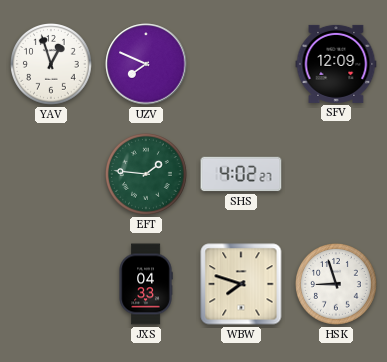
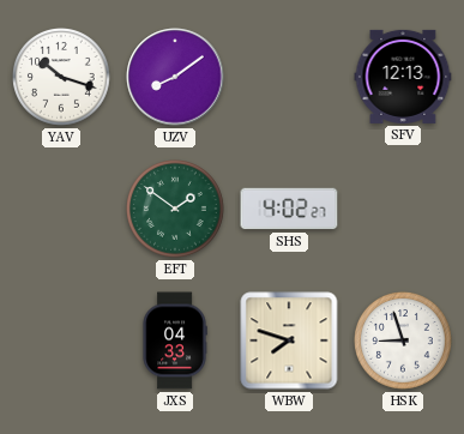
YAV: 12:57 -> 10:18 (62, 78)
UZV: 7:49 -> 8:09 (175, 77)
SFV: 12:09 -> 12:13 (403, 77)
EFT: 1:46 -> 1:51 (176, 210)
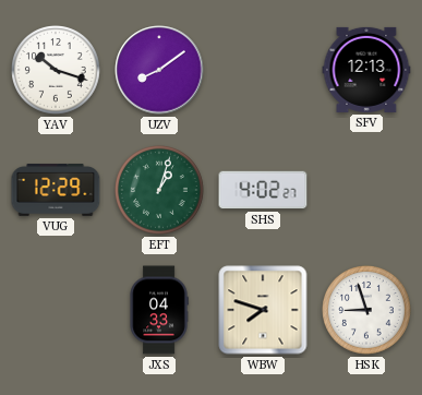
VUG: none -> 12:29 (56, 190)
EFT: 1:51 -> 1:03 (160, 191)
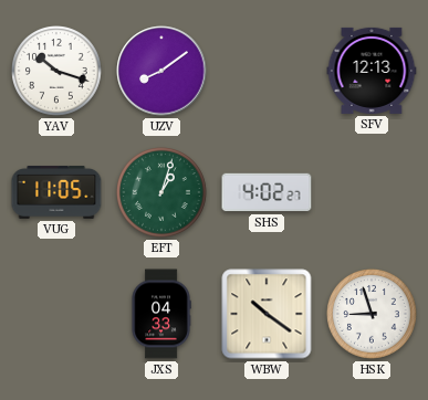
VUG: 12:29 -> 11:05 (56, 192)
WBW: 7:48 -> 10:21 (267, 314)
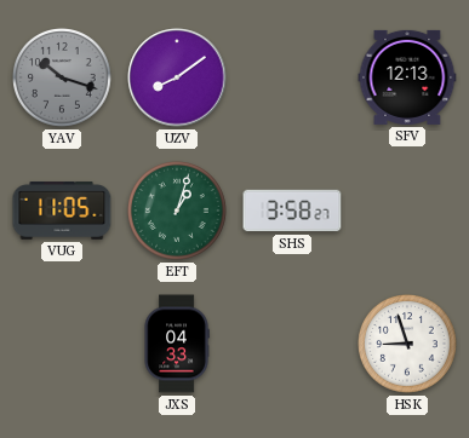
YAV dial: white -> grey (63, 79)
SHS: 4:02 -> 3:58 (292, 211)
WBW: 10:21 -> none (267, 314)
